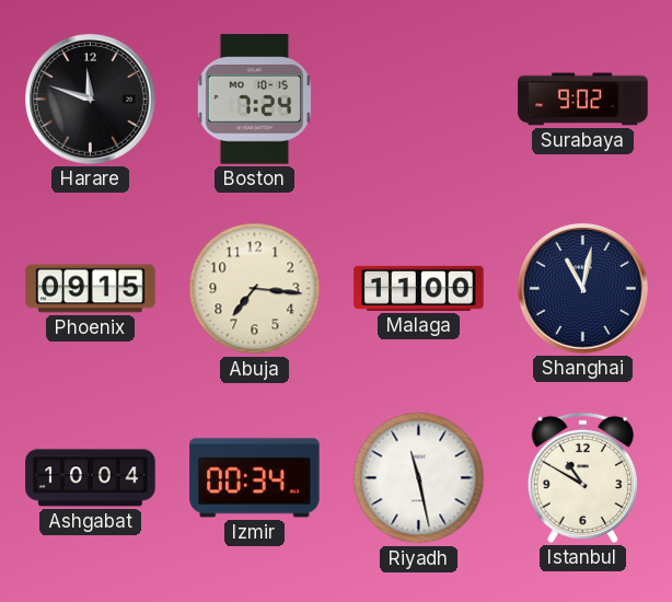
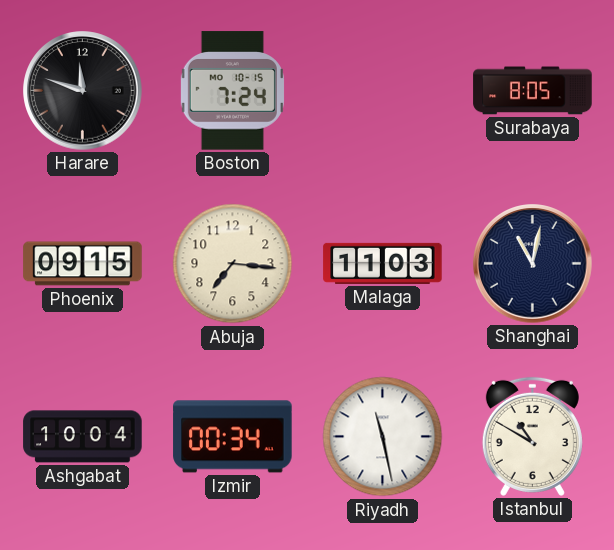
Surabaya: 9:02 -> 8:05 (533, 91)
Malaga: 11:00 -> 11:03 (383, 263)
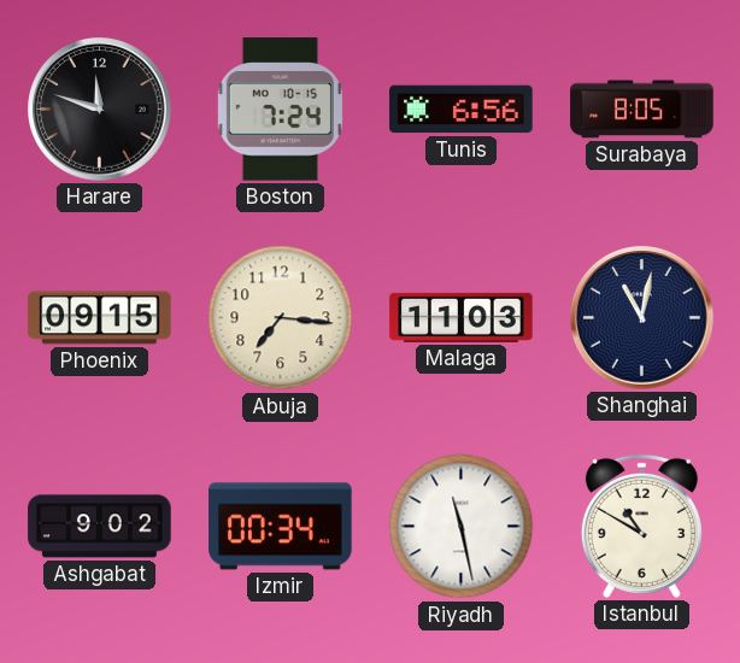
Tunis: none -> 6:56 (462, 110)
Ashgabat: 10:04 -> 9:02 (100, 527)
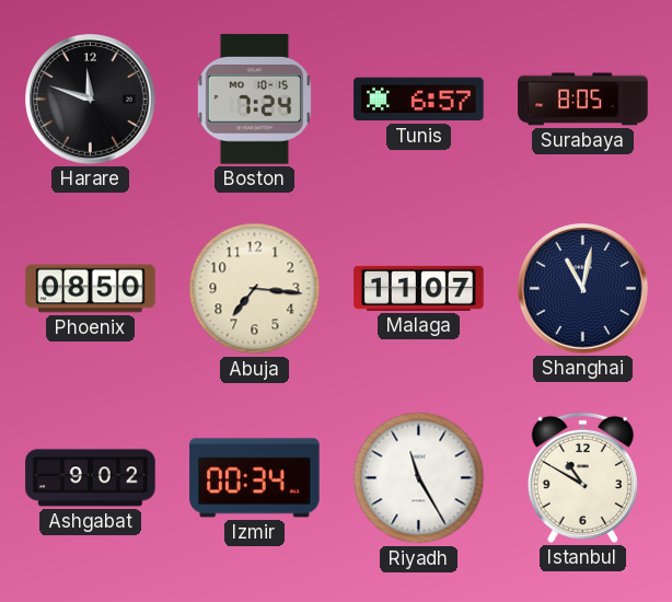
Tunis: 6:56 -> 6:57 (419, 100)
Phoenix: 09:15 -> 08:50 (91, 289)
Malaga: 11:03 -> 11:07 (419, 288)
Riyadh: 11:28 -> 11:25 (419, 478)
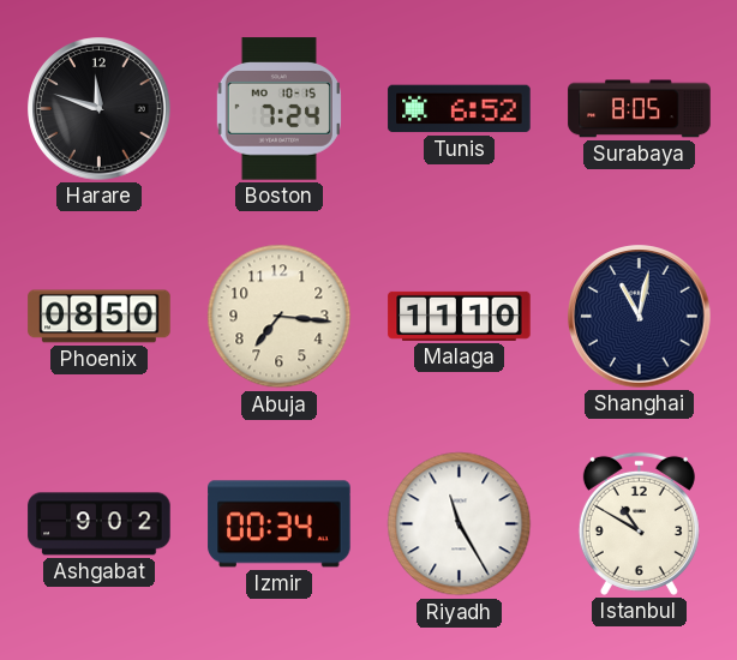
Tunis: 6:57 -> 6:52 (460, 109)
Malaga: 11:07 -> 11:10 (460, 316)
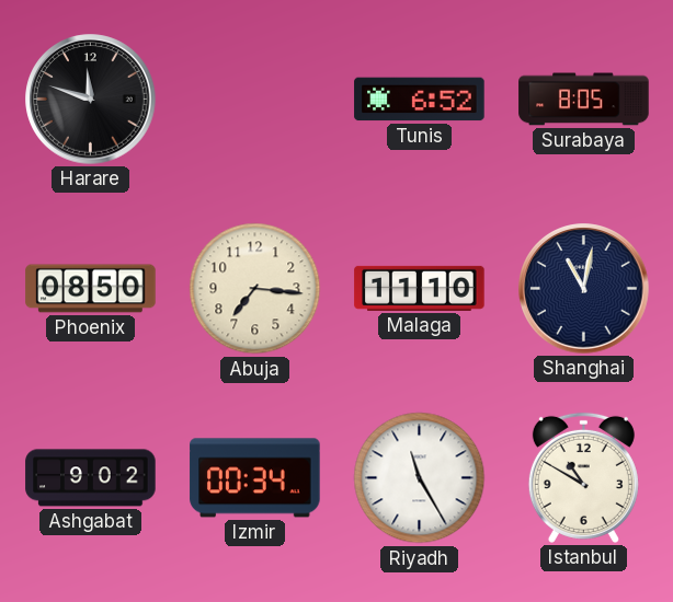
Boston: 7:24 -> none (278, 109)
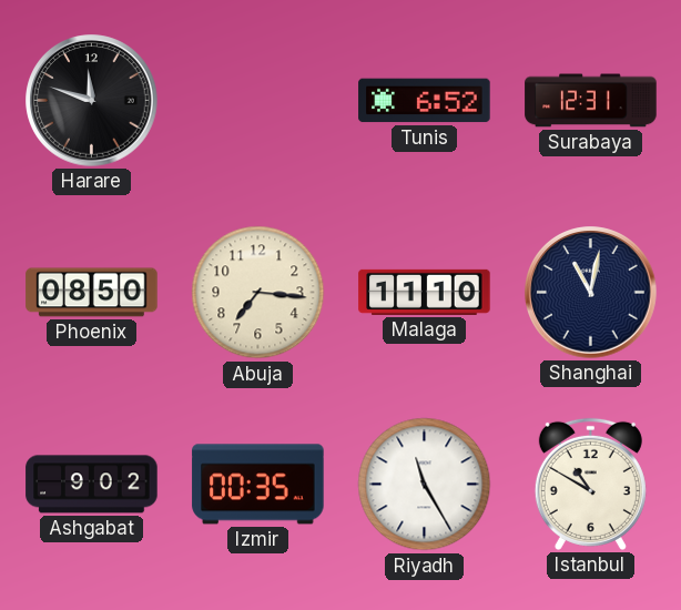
Surabaya: 8:05 -> 12:31 (591, 101)
Izmir: 00:34 -> 00:35 (258, 485)
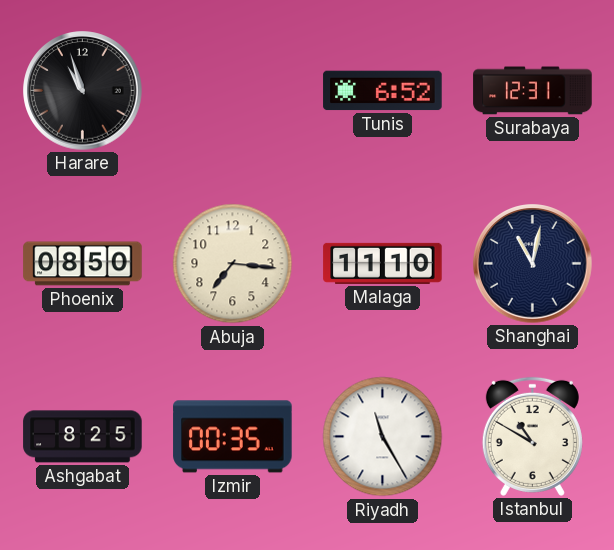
Harare: 11:48 -> 10:57 (83, 91)
Ashgabat: 9:02 -> 8:25 (83, 437)
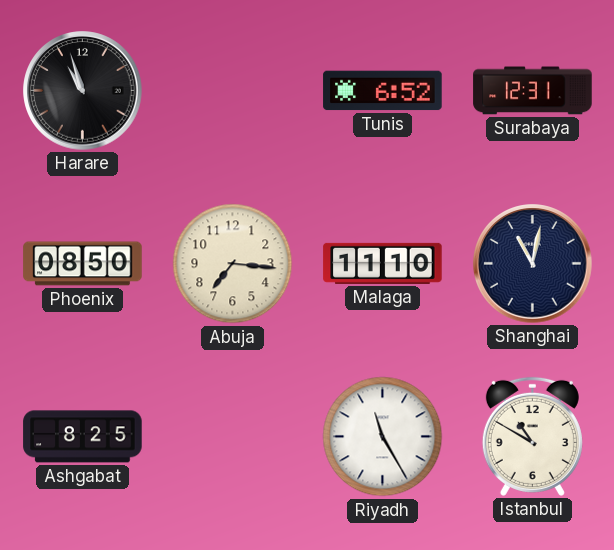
Izmir: 00:35 -> none (233, 437)
